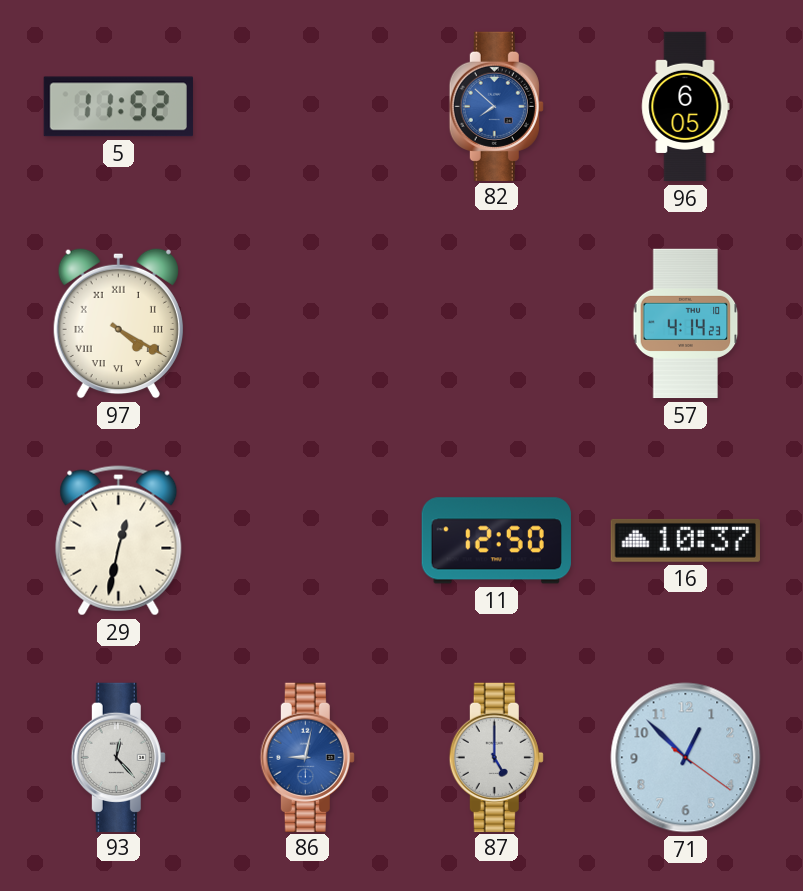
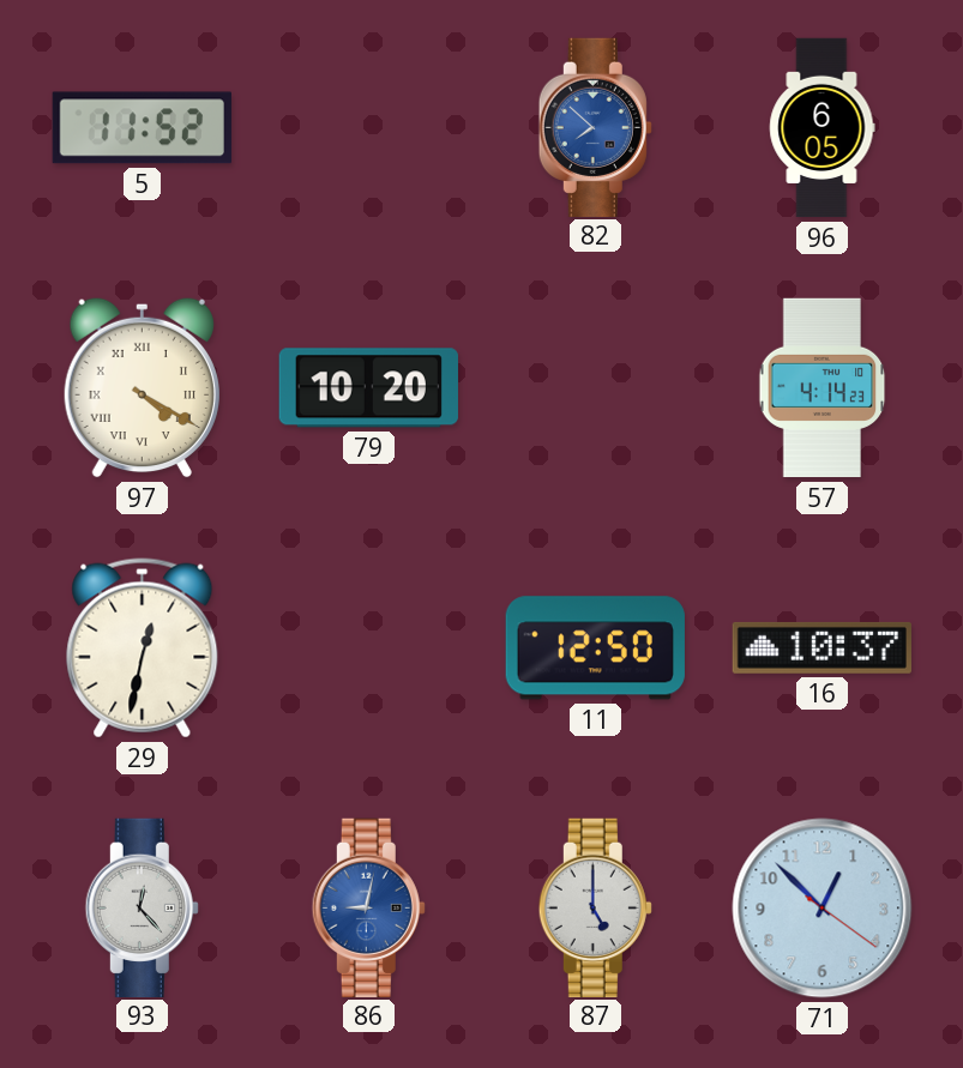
79: none -> 10:20 (368, 388)
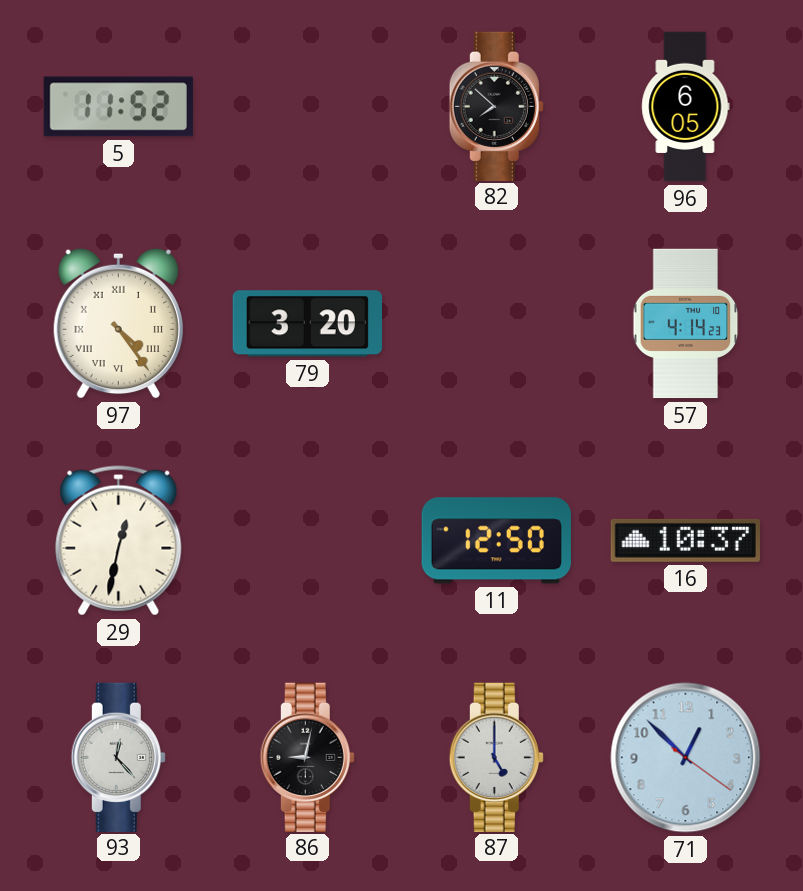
82 dial: blue -> black (496, 106)
97: 4:20 -> 4:24 (118, 323)
79: 10:20 -> 3:20 (307, 324)
86 dial: blue -> black (307, 757)
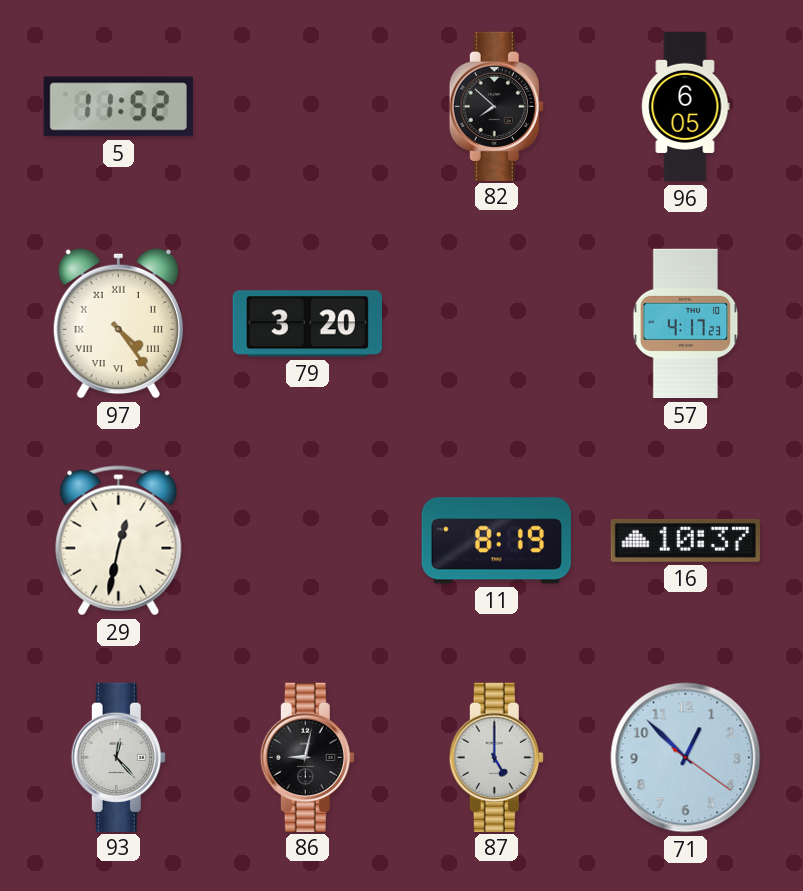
57: 4:14 -> 4:17 (686, 324)
11: 12:50 -> 8:19 (496, 541)
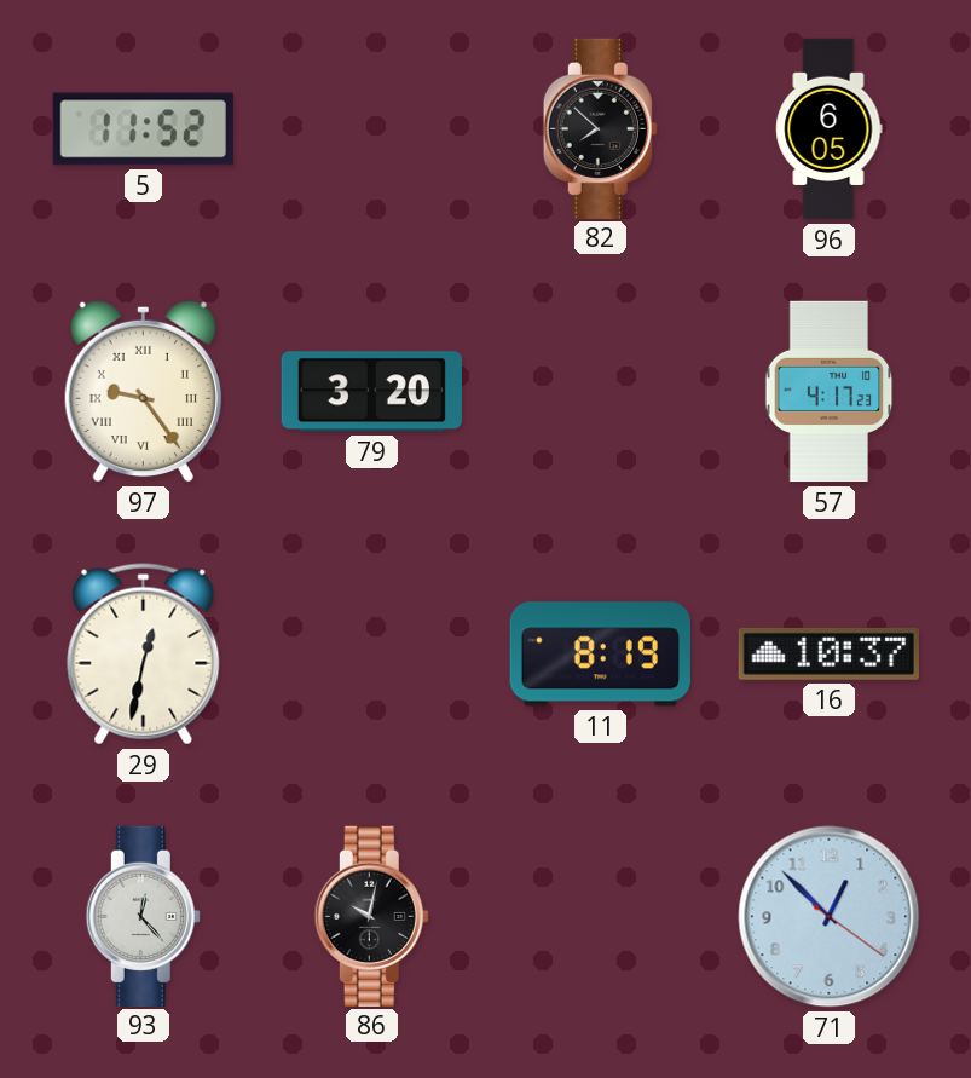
97: 4:24 -> 9:24 (143, 391)
86: 9:02 -> 10:02 (371, 916)
87: 5:00 -> none (496, 757)
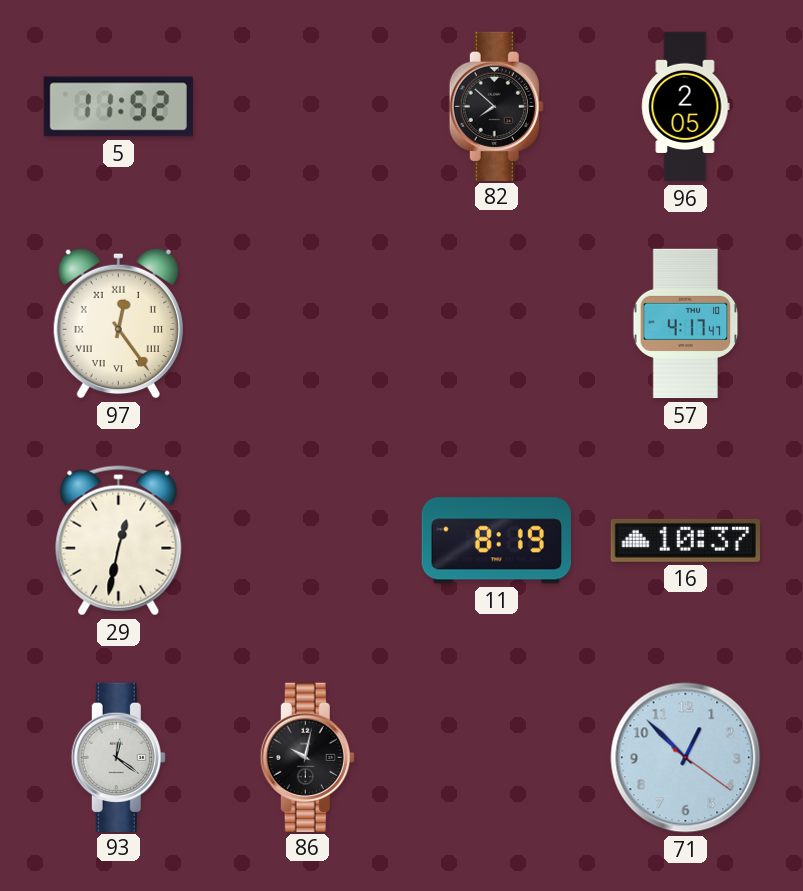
96: 6:05 -> 2:05 (686, 107)
97: 9:24 -> 12:24 (118, 323)
79: 3:20 -> none (371, 392)
57: 4:17:23 -> 4:17:47 (686, 324)
93: 12:23 -> 12:21 (118, 757)
